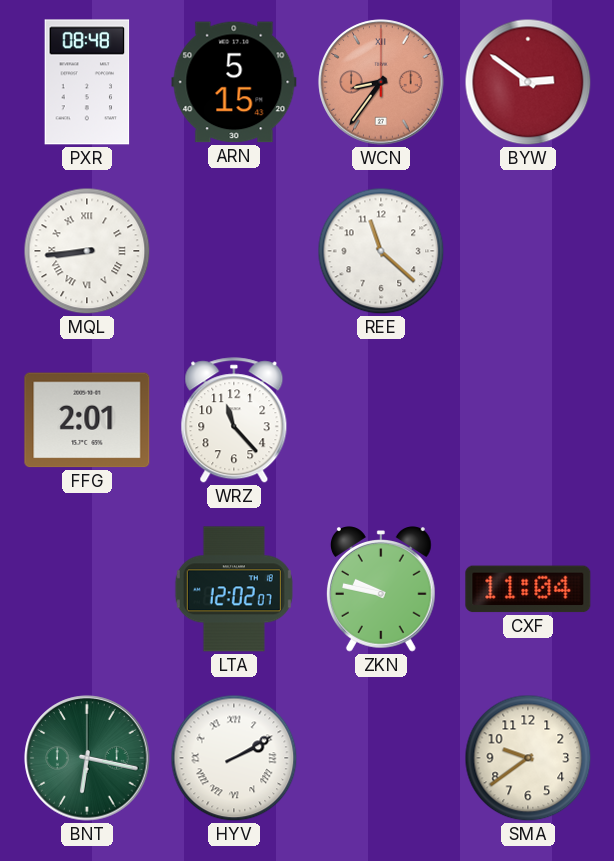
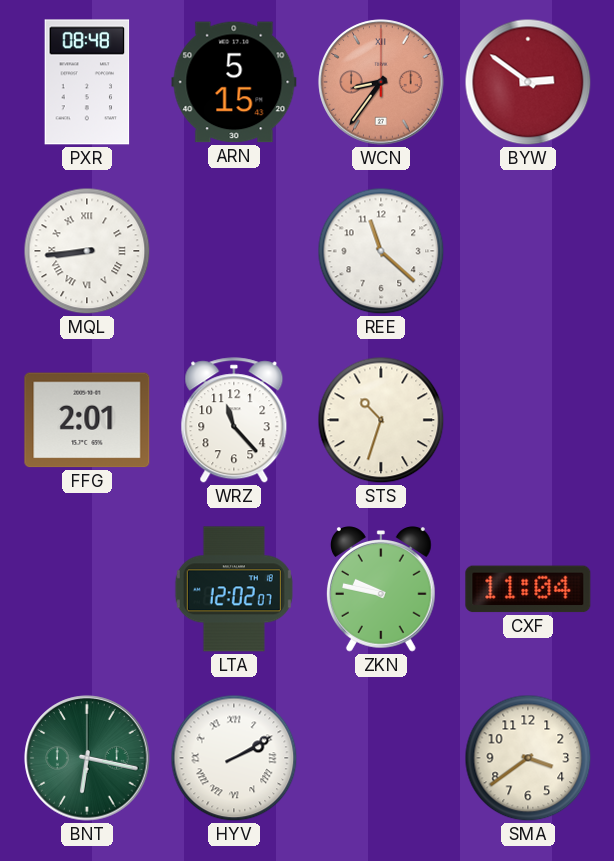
STS: none -> 10:33 (381, 420)
SMA: 9:39 -> 3:39 (528, 758)
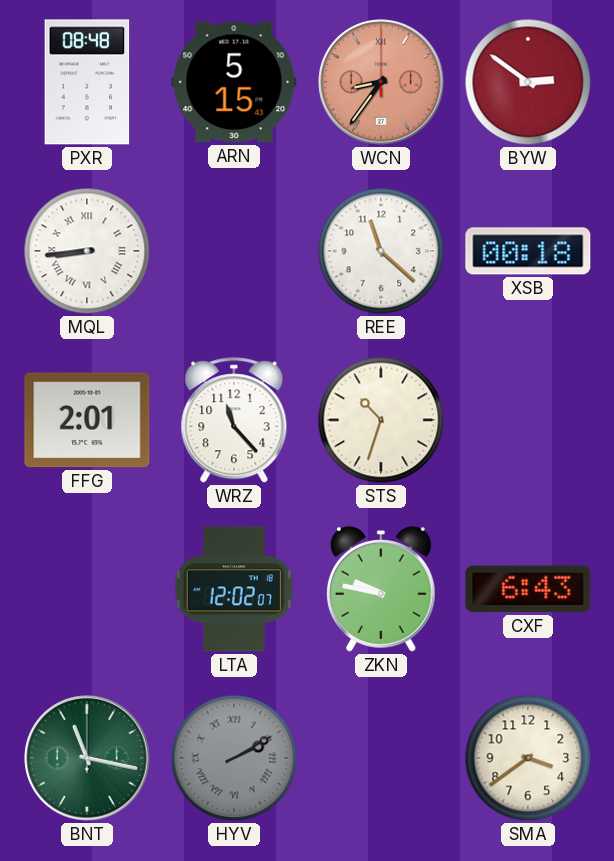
XSB: none -> 00:18 (528, 251)
CXF: 11:04 -> 6:43 (528, 589)
BNT: 6:17 -> 11:17 (87, 758)
HYV dial: white -> grey (234, 758)
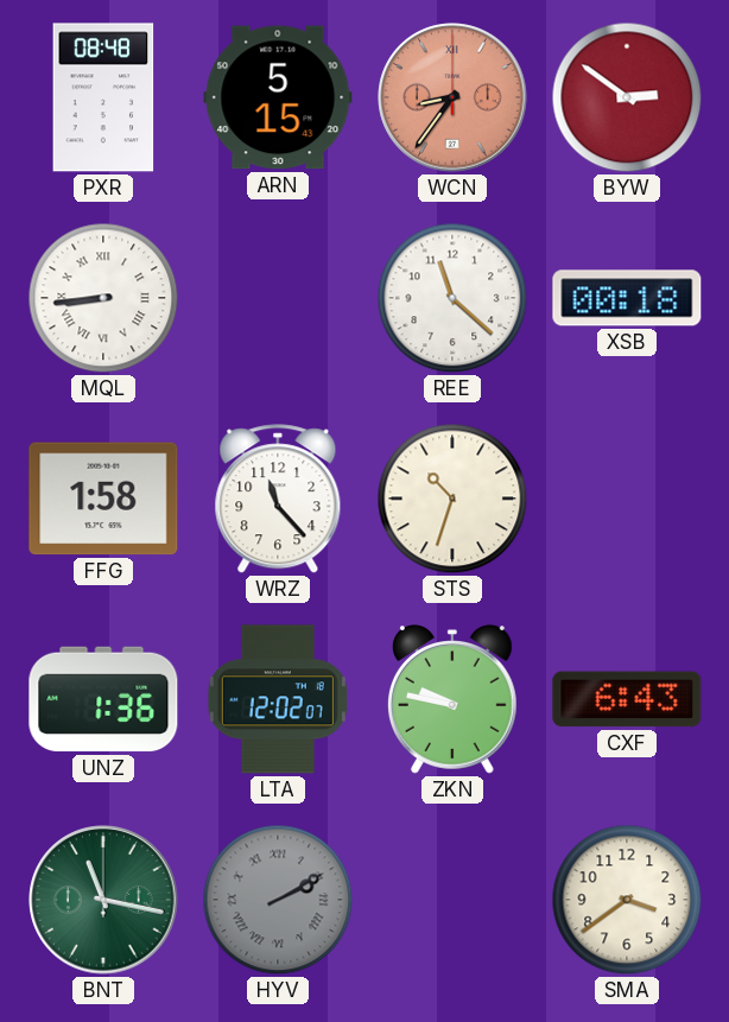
FFG: 2:01 -> 1:58 (103, 499)
UNZ: none -> 1:36 (103, 699)
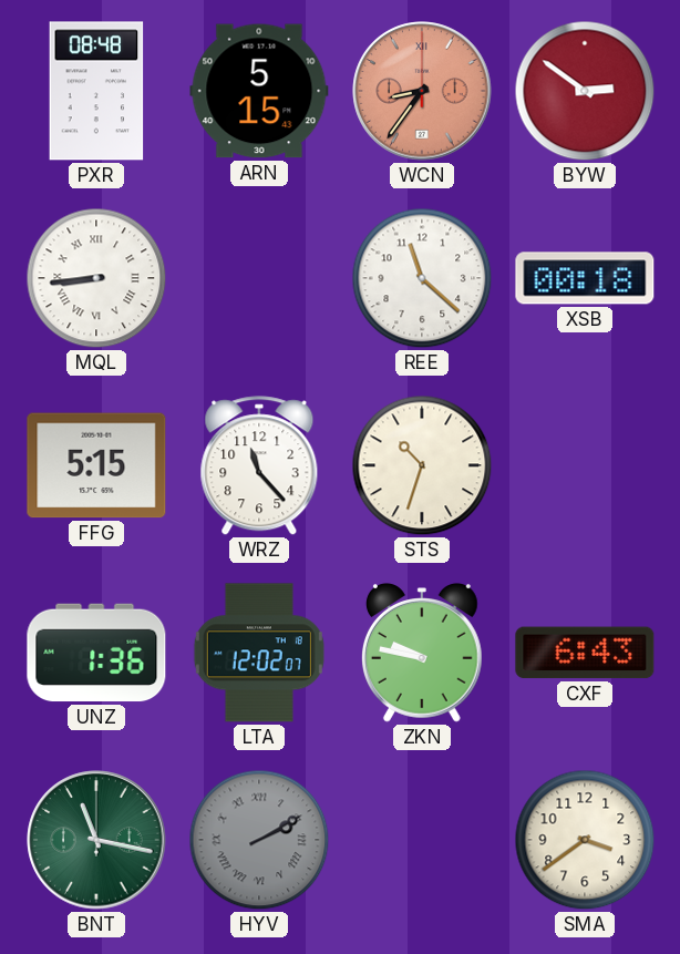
FFG: 1:58 -> 5:15 (96, 465)
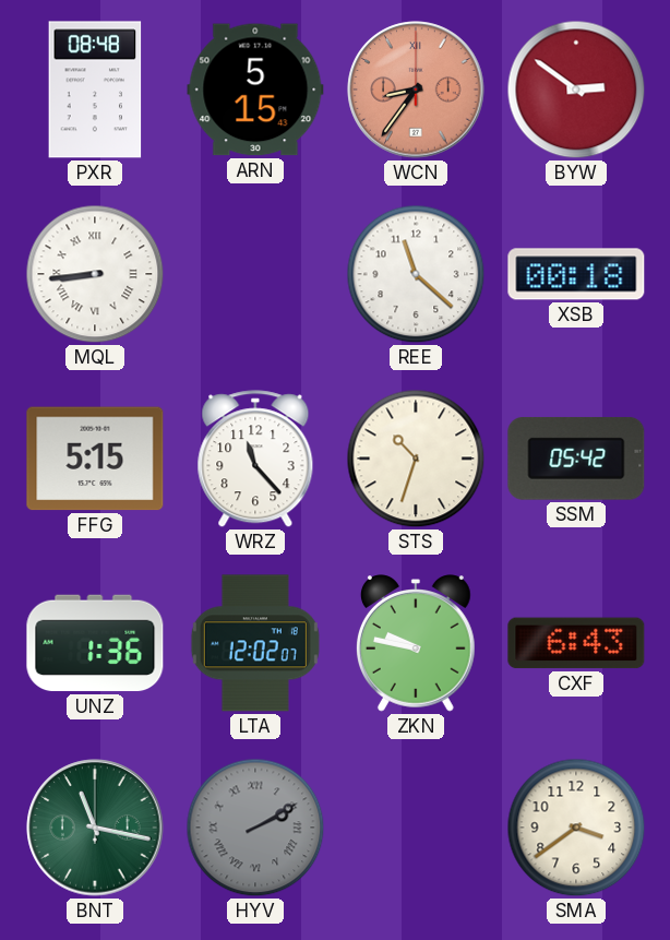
SSM: none -> 05:42 (576, 459)
